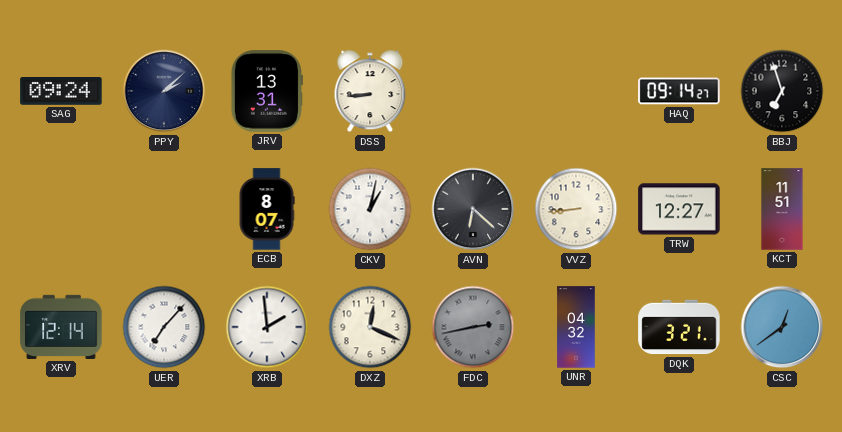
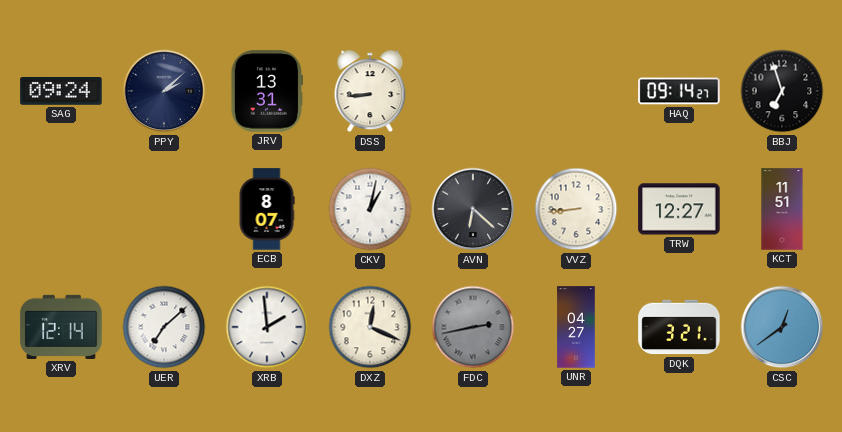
UER: 7:07 -> 7:08 (164, 327)
UNR: 04:32 -> 04:27 (576, 327)
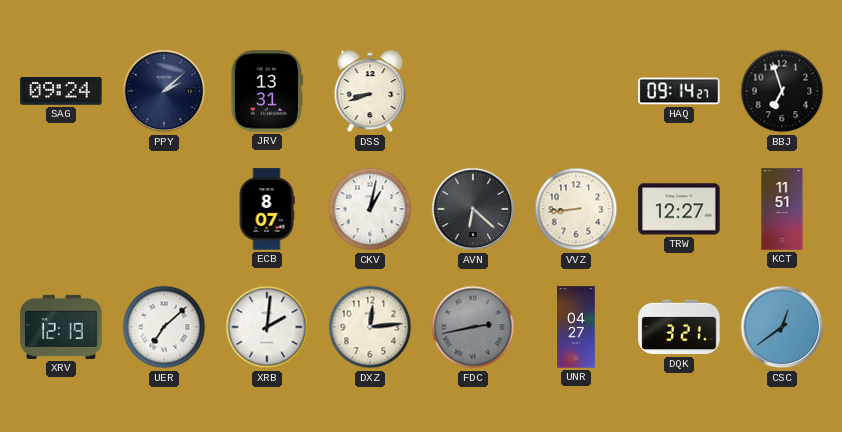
DSS: 8:44 -> 8:42 (370, 91)
XRV: 12:14 -> 12:19 (61, 327)
XRB: 1:59 -> 2:01 (267, 327)
DXZ: 12:19 -> 12:14 (370, 327)
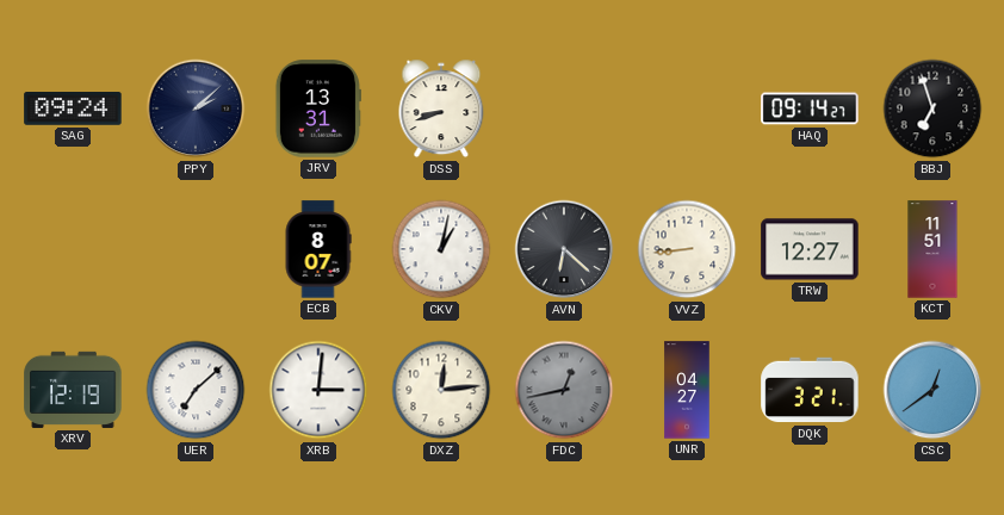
XRB: 2:01 -> 3:01 (318, 390)
FDC: 2:43 -> 12:43 (564, 390)
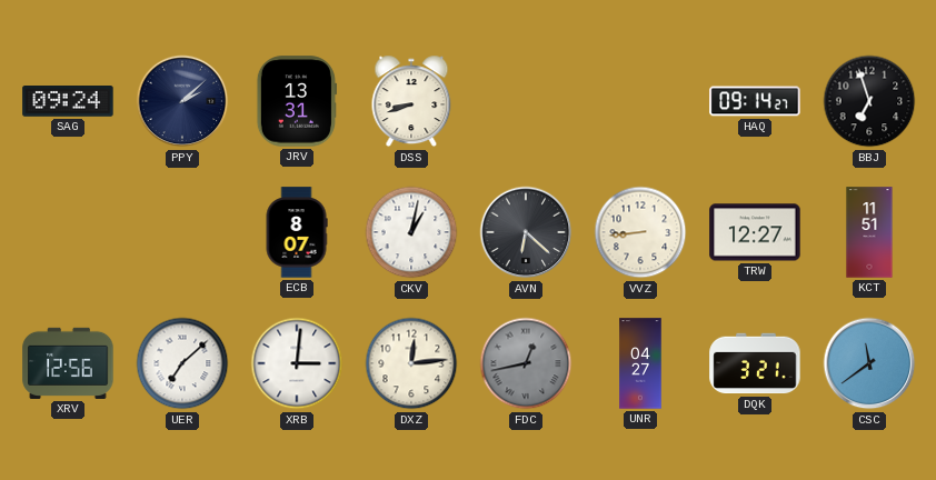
XRV: 12:19 -> 12:56 (68, 363)
CSC: 12:39 -> 11:39 (869, 363)
